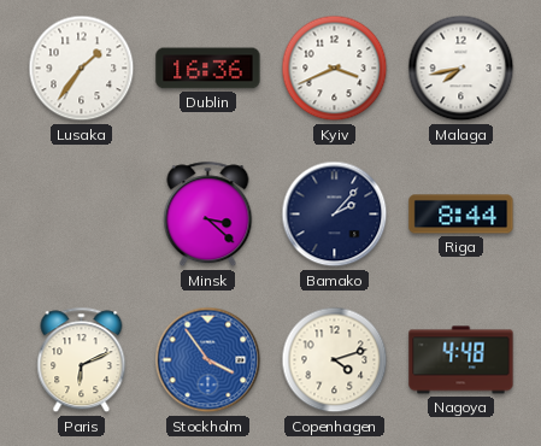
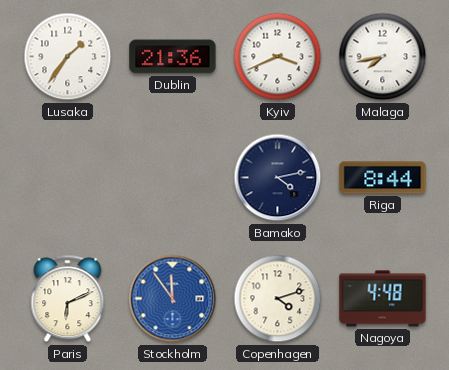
Dublin: 16:36 -> 21:36 (173, 57)
Minsk: 3:22 -> none (208, 215)
Bamako: 2:07 -> 4:13 (278, 178)
Stockholm: 3:54 -> 11:54 (173, 299)
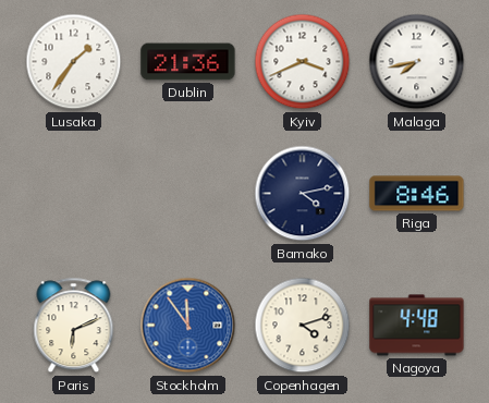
Riga: 8:44 -> 8:46 (417, 194)
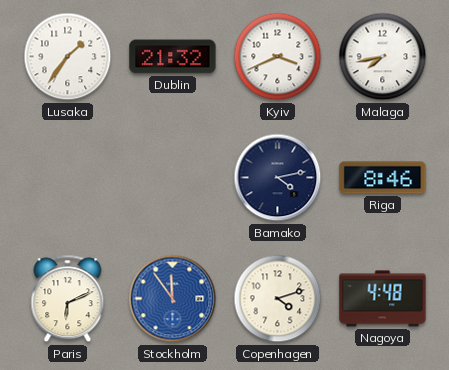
Dublin: 21:36 -> 21:32 (173, 57)
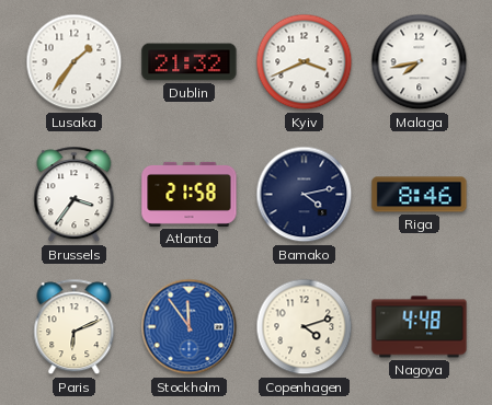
Brussels: none -> 3:36 (75, 195)
Atlanta: none -> 21:58 (190, 194)
